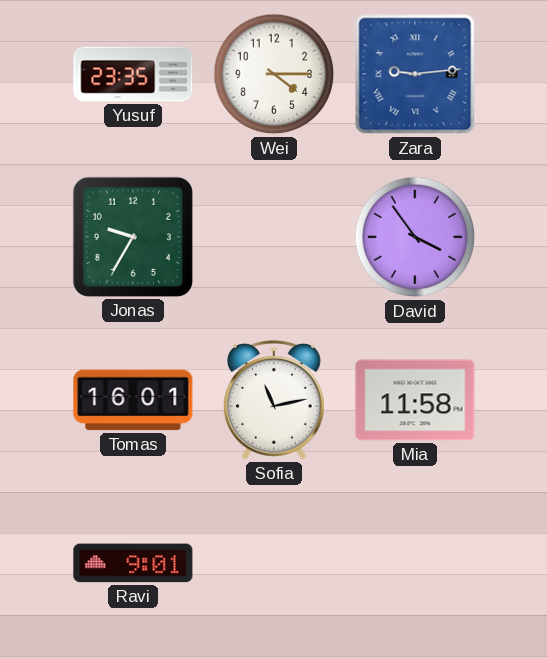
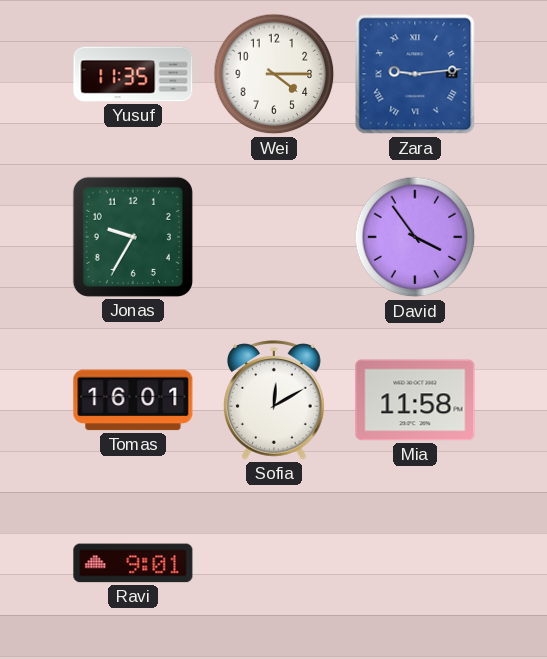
Yusuf: 23:35 -> 11:35 (133, 74)
Sofia: 11:13 -> 12:10 (274, 400)
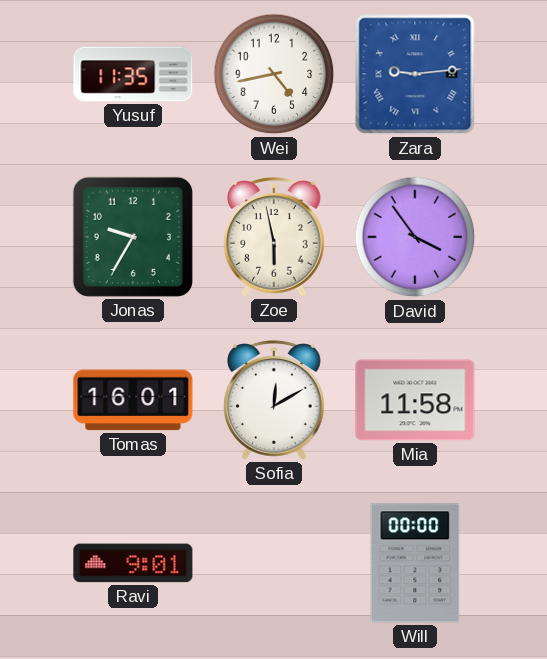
Wei: 4:15 -> 4:43 (274, 74)
Zoe: none -> 5:58 (274, 237)
Will: none -> 00:00 (415, 563)
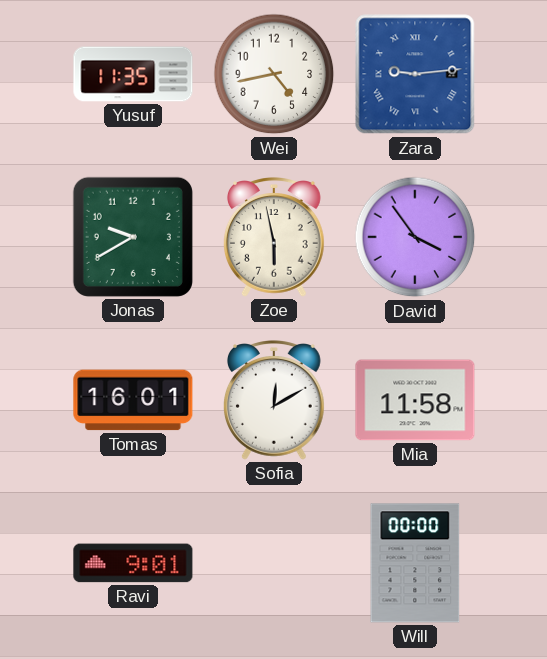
Jonas: 9:35 -> 9:40 (133, 237)
